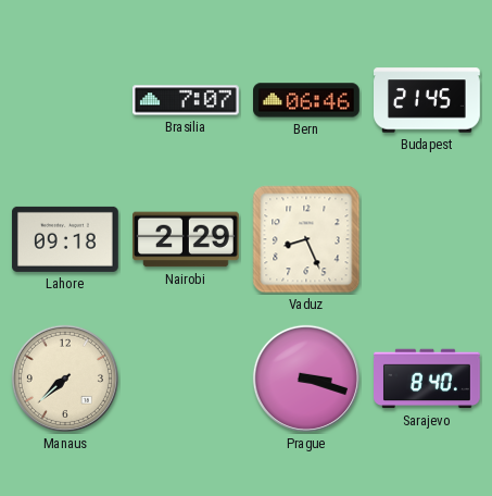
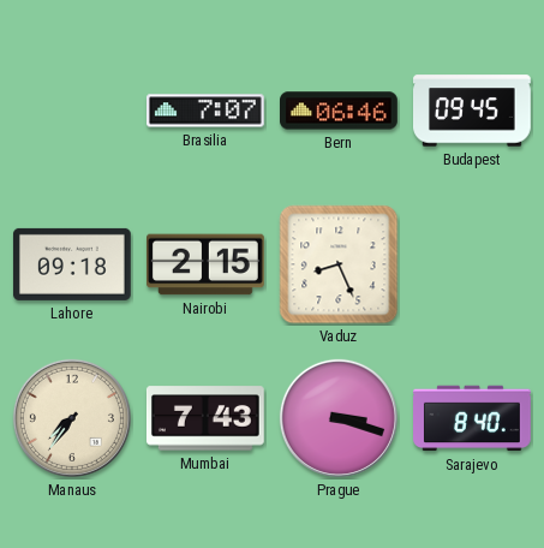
Budapest: 21:45 -> 09:45 (473, 111)
Nairobi: 2:29 -> 2:15 (207, 264)
Manaus: 7:38 -> 7:36 (72, 418)
Mumbai: none -> 7:43 (205, 418)
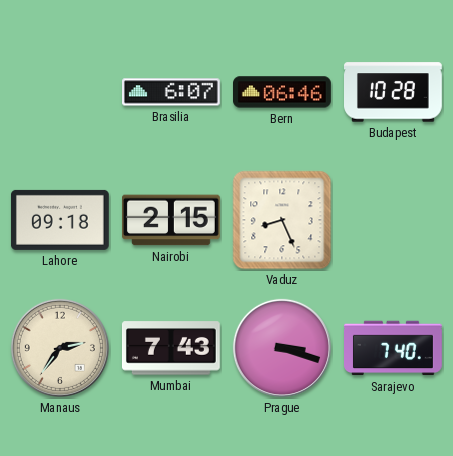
Brasilia: 7:07 -> 6:07 (172, 92)
Budapest: 09:45 -> 10:28 (394, 92)
Manaus: 7:36 -> 2:36 (60, 348)
Sarajevo: 8:40 -> 7:40 (394, 348)
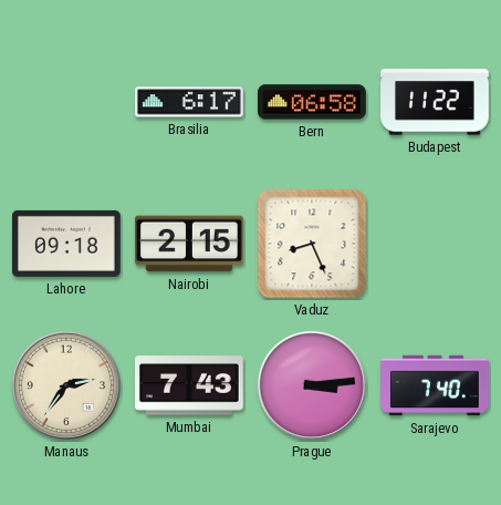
Brasilia: 6:07 -> 6:17 (190, 102)
Bern: 06:46 -> 06:58 (313, 102)
Budapest: 10:28 -> 11:22 (436, 102)
Prague: 3:18 -> 3:14 (312, 385)
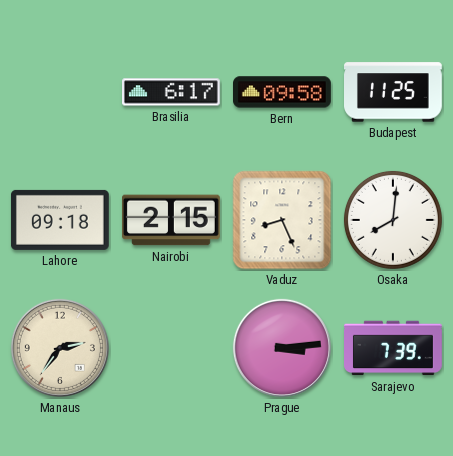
Bern: 06:58 -> 09:58 (283, 92)
Budapest: 11:22 -> 11:25 (394, 92)
Osaka: none -> 8:01 (393, 220)
Mumbai: 7:43 -> none (189, 385)
Sarajevo: 7:40 -> 7:39 (394, 348)
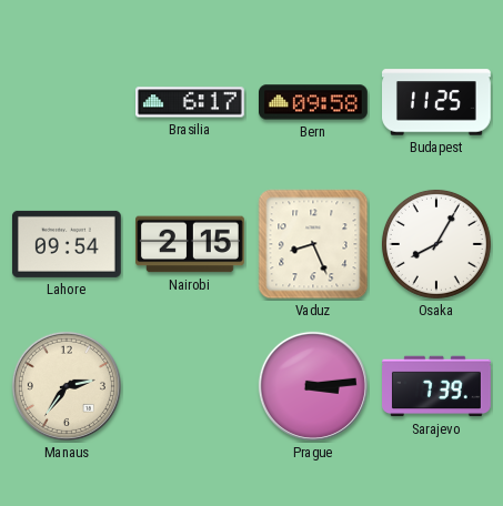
Lahore: 09:18 -> 09:54 (67, 244)
Osaka: 8:01 -> 8:05 (436, 244)
